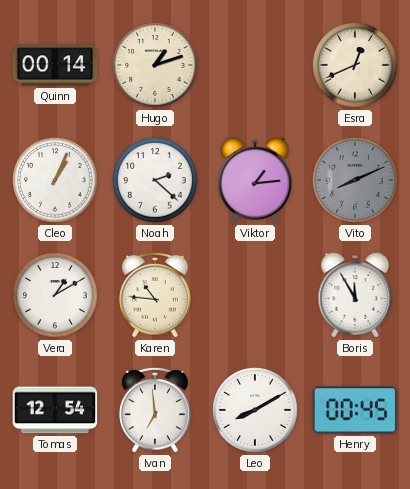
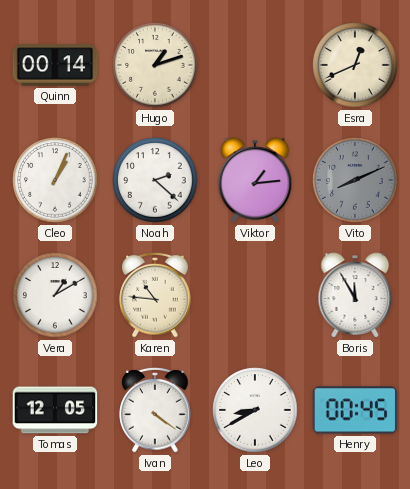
Tomas: 12:54 -> 12:05 (55, 410)
Ivan: 6:59 -> 4:21 (155, 410)
Leo: 8:10 -> 8:40 (255, 410)
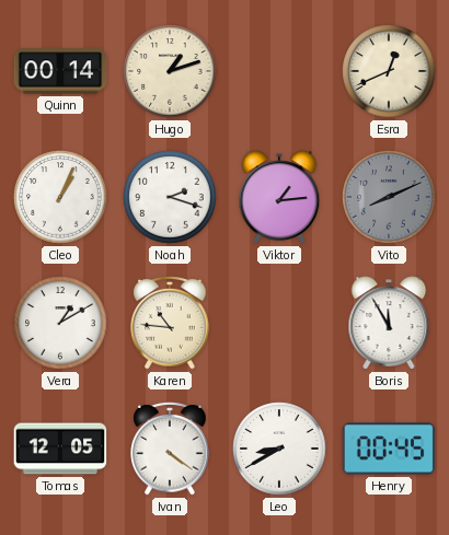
Noah: 2:22 -> 2:18 (170, 197)
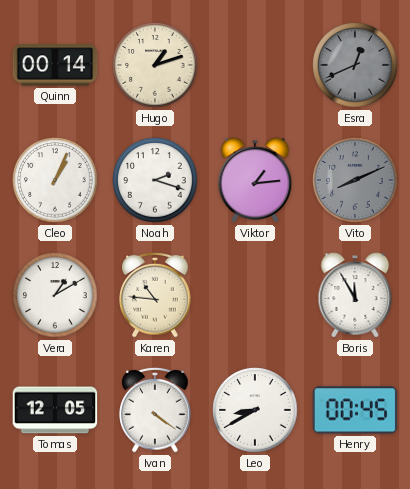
Esra dial: cream -> grey (355, 65)
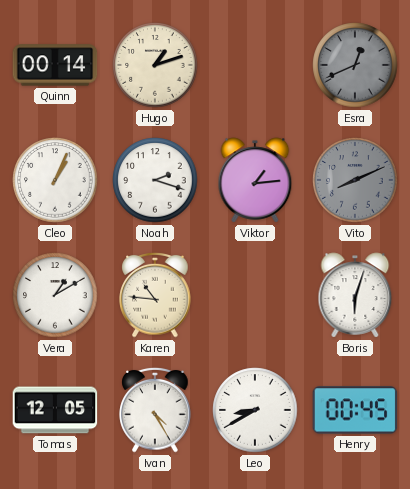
Boris: 11:55 -> 6:03 (355, 295)
Ivan: 4:21 -> 4:25 (155, 410)
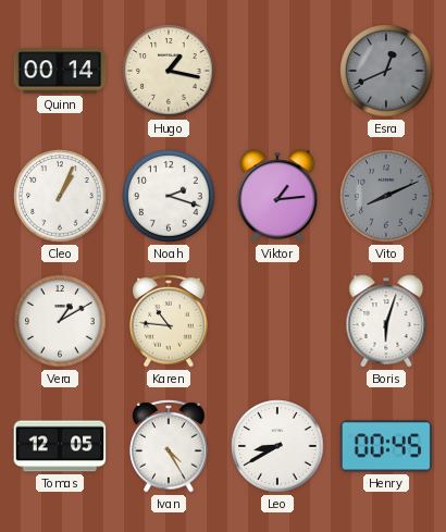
Hugo: 1:12 -> 1:17 (169, 71)
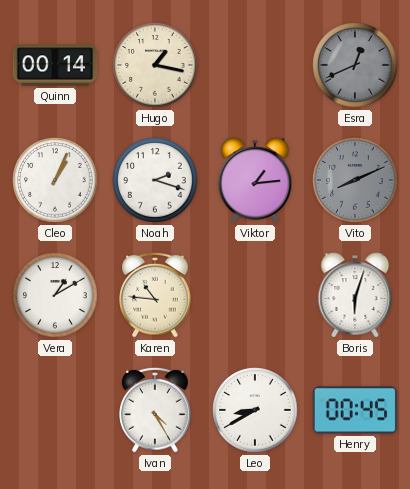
Tomas: 12:05 -> none (60, 446)
